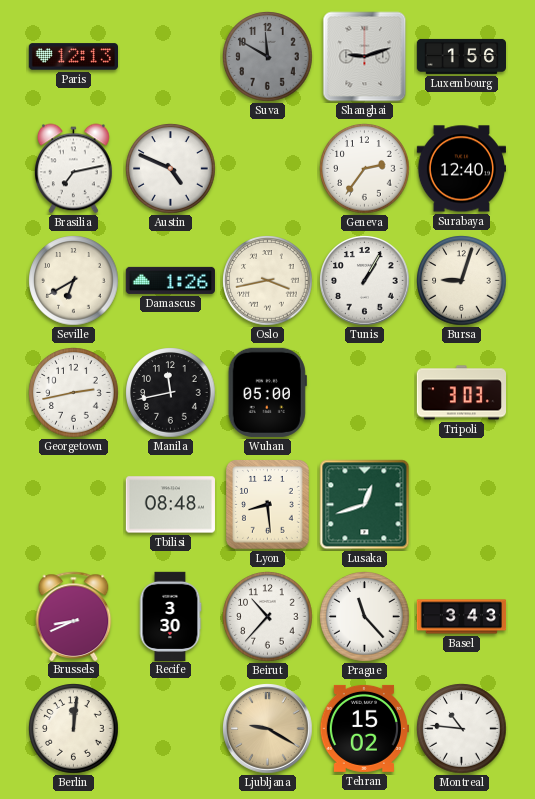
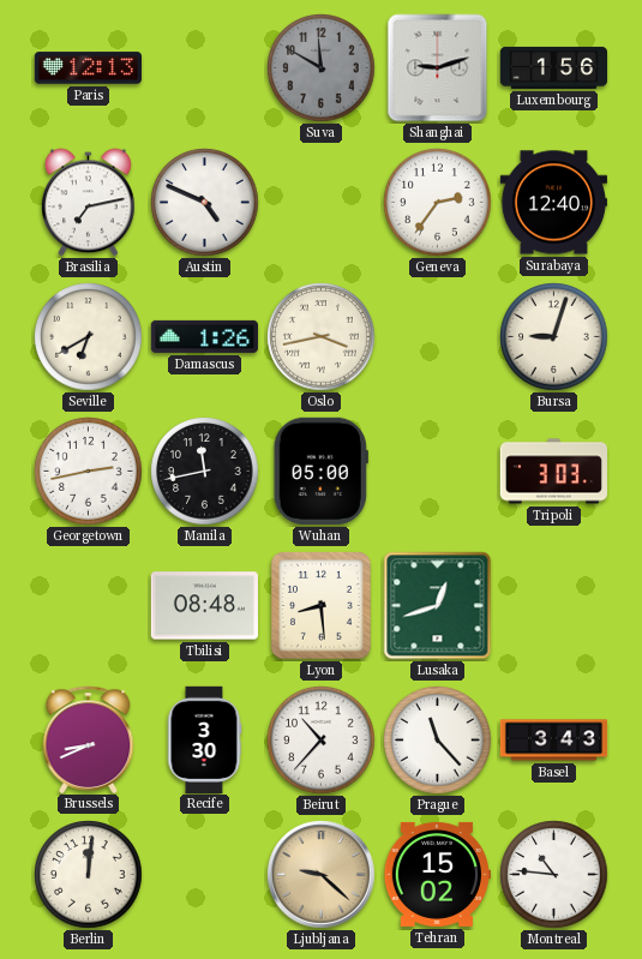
Tunis: 1:05 -> none (365, 281)
Ljubljana: 9:20 -> 9:22 (322, 875)
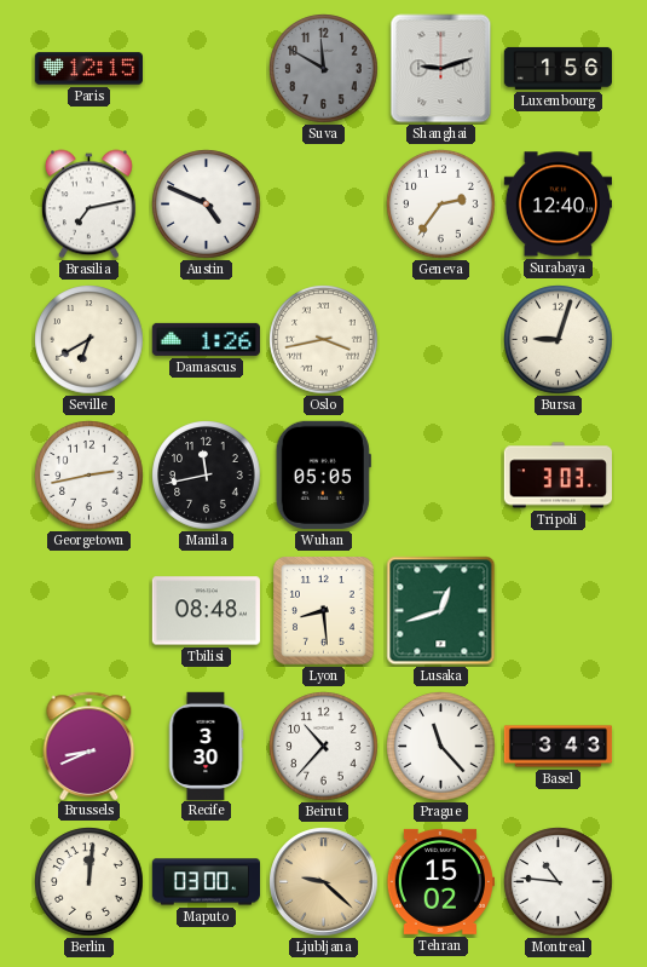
Paris: 12:13 -> 12:15 (88, 69)
Wuhan: 05:00 -> 05:05 (323, 474)
Maputo: none -> 03:00 (206, 882)
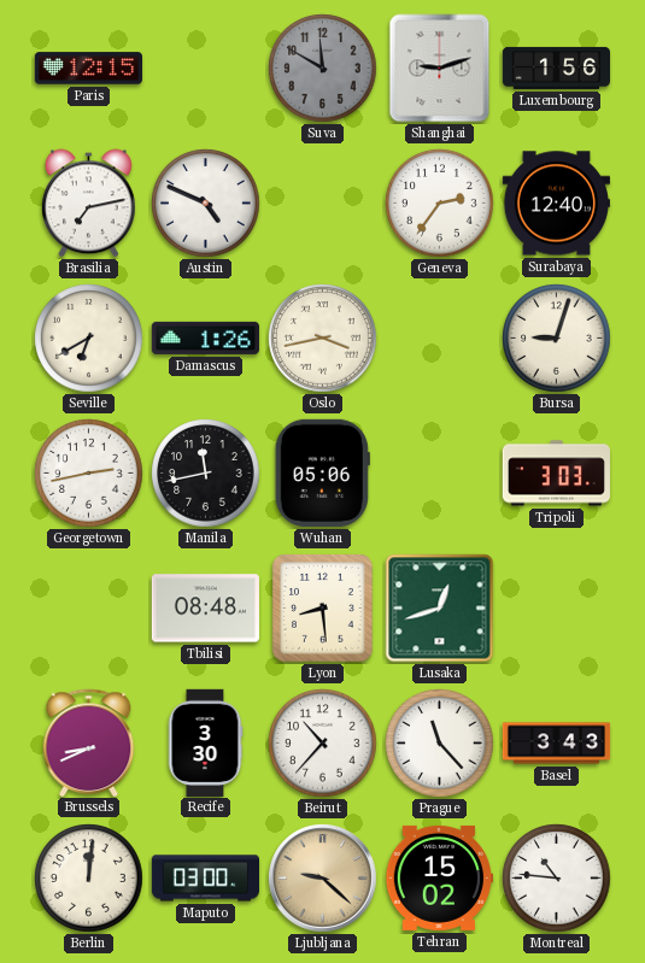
Wuhan: 05:05 -> 05:06 (322, 472)
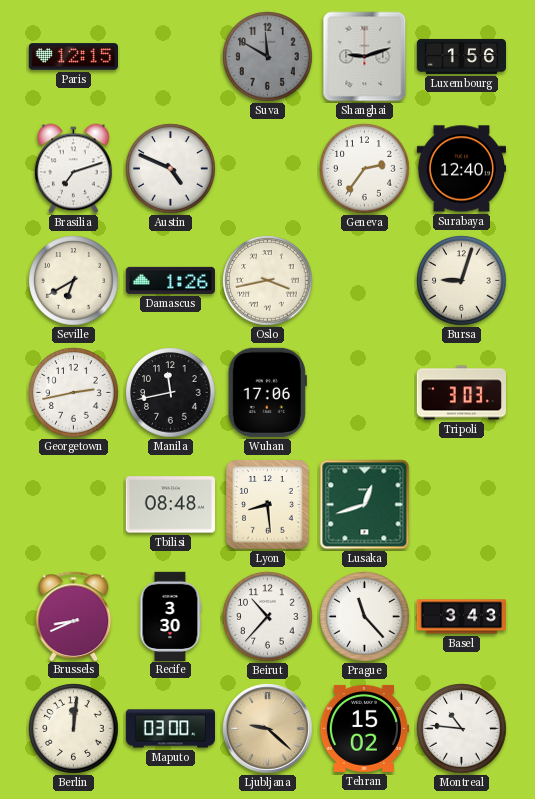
Brasilia: 7:13 -> 7:12 (73, 169)
Wuhan: 05:06 -> 17:06 (267, 392)
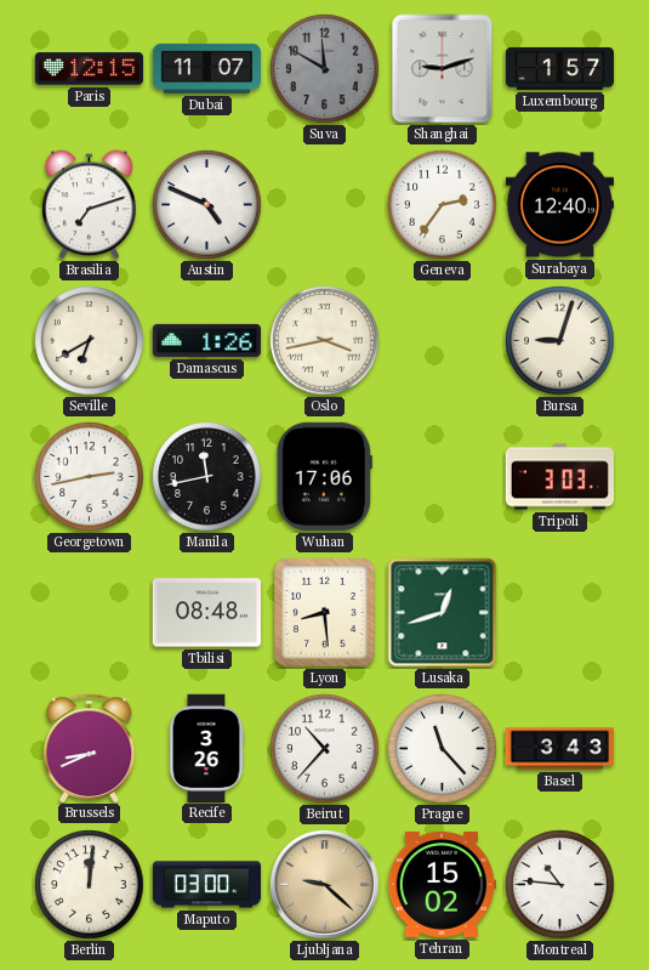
Dubai: none -> 11:07 (206, 68)
Luxembourg: 1:56 -> 1:57 (560, 68)
Recife: 3:30 -> 3:26 (206, 748)
